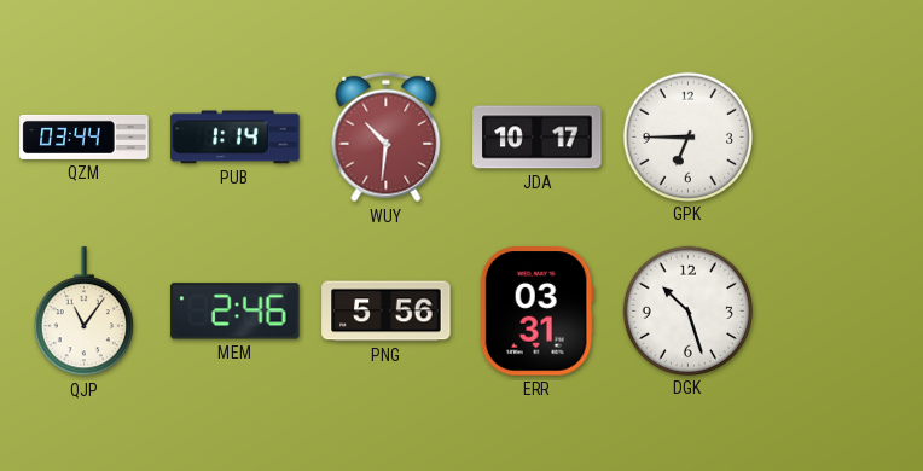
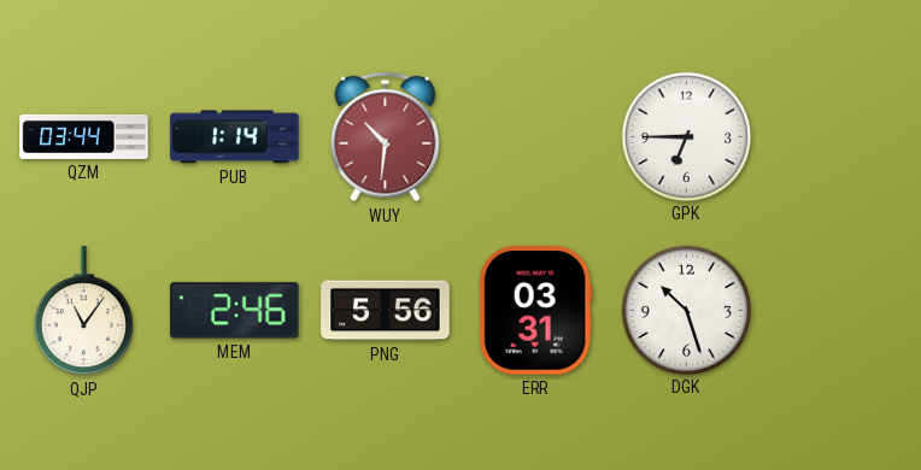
JDA: 10:17 -> none (538, 138)
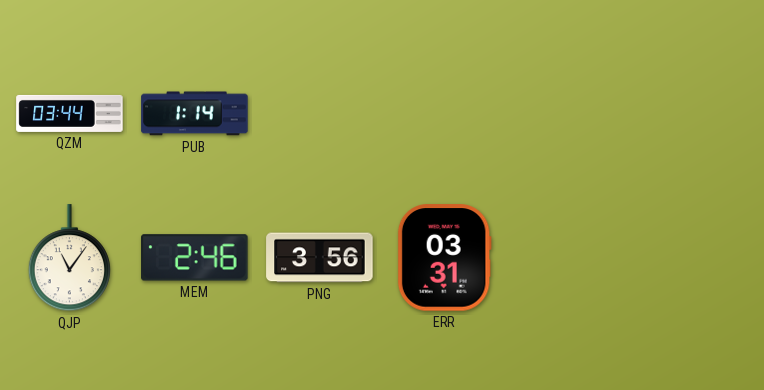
WUY: 10:31 -> none (386, 137)
GPK: 6:45 -> none (686, 136)
PNG: 5:56 -> 3:56 (320, 258)
DGK: 10:27 -> none (686, 310)
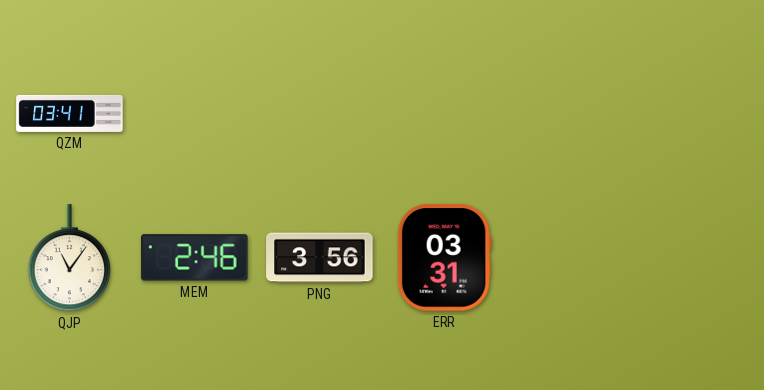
QZM: 03:44 -> 03:41 (70, 113)
PUB: 1:14 -> none (195, 114)
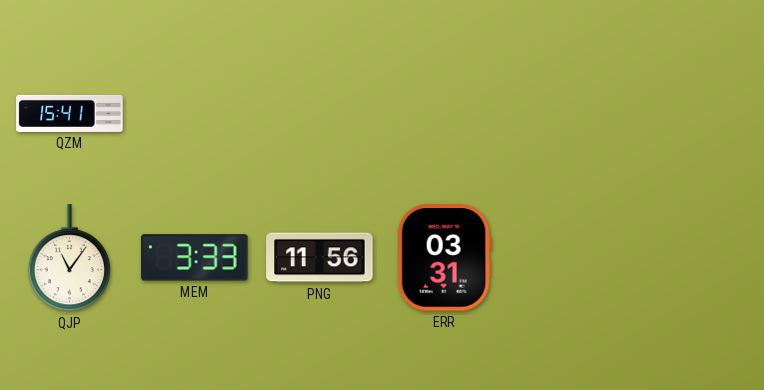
QZM: 03:41 -> 15:41 (70, 113)
MEM: 2:46 -> 3:33 (195, 258)
PNG: 3:56 -> 11:56 (320, 258)
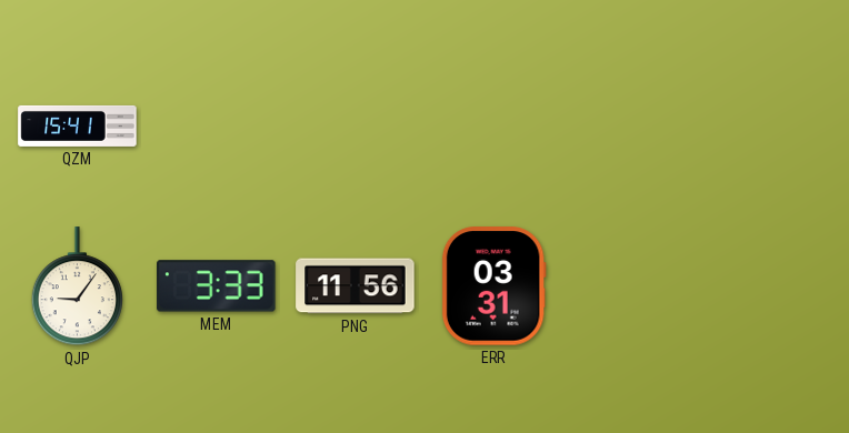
QJP: 11:06 -> 9:06 (77, 286)
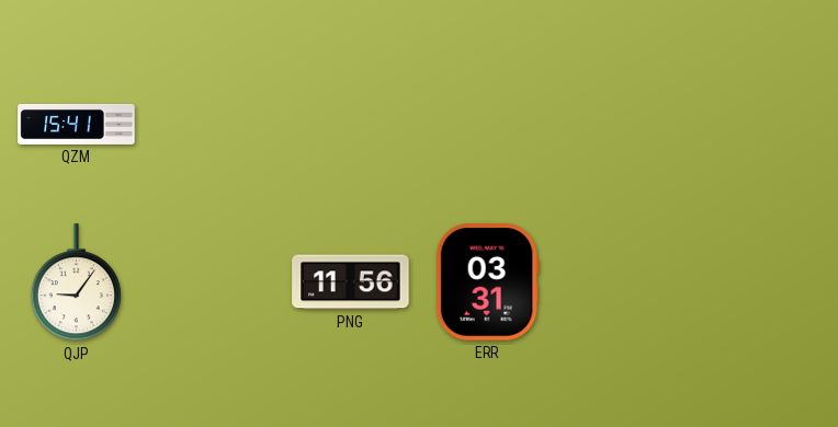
MEM: 3:33 -> none (217, 286)
